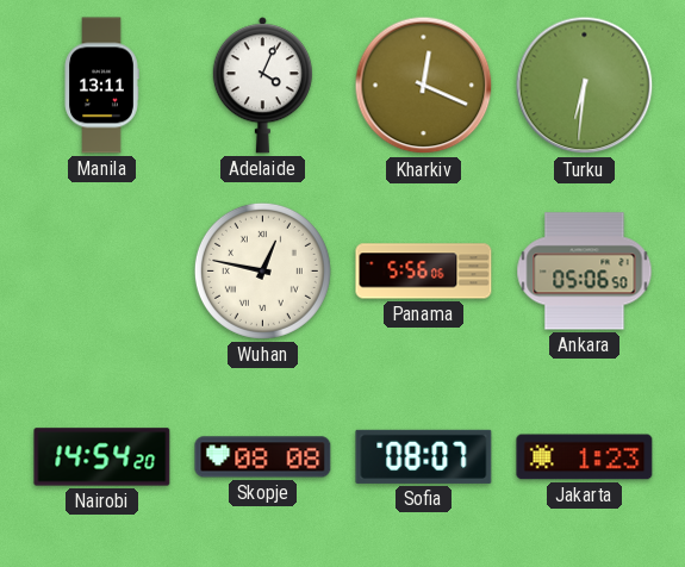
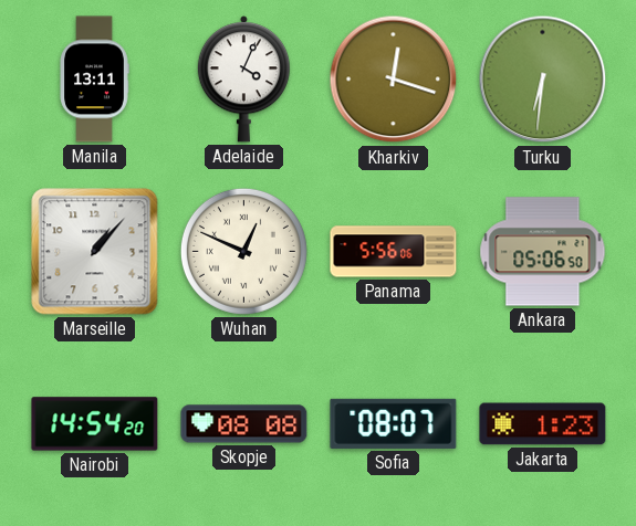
Kharkiv: 12:19 -> 12:18 (394, 80)
Marseille: none -> 1:07 (95, 252)
Wuhan: 12:47 -> 12:49 (243, 251)
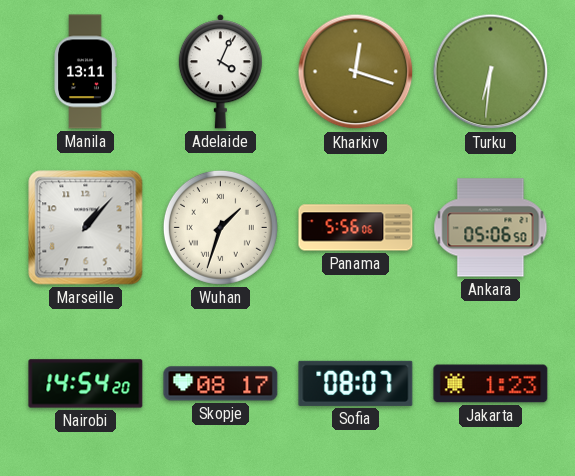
Wuhan: 12:49 -> 1:33 (220, 227)
Skopje: 08:08 -> 08:17 (221, 384)
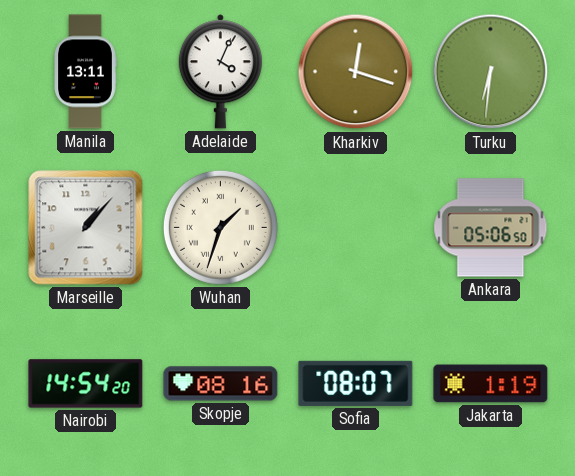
Panama: 5:56 -> none (356, 228)
Skopje: 08:17 -> 08:16 (221, 384)
Jakarta: 1:23 -> 1:19 (491, 384)
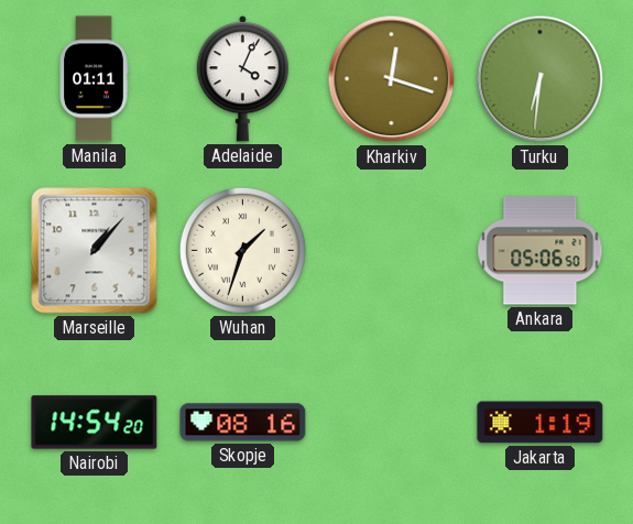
Manila: 13:11 -> 01:11 (94, 79)
Sofia: 08:07 -> none (356, 383)
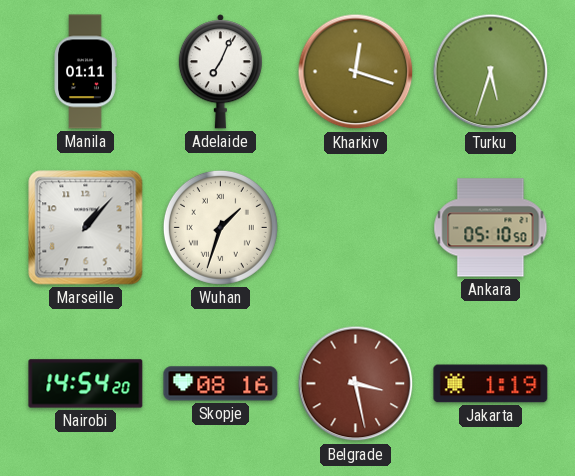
Adelaide: 4:04 -> 7:04 (220, 72)
Turku: 6:31 -> 5:33 (491, 72)
Ankara: 05:06 -> 05:10 (491, 228)
Belgrade: none -> 3:28 (356, 384)
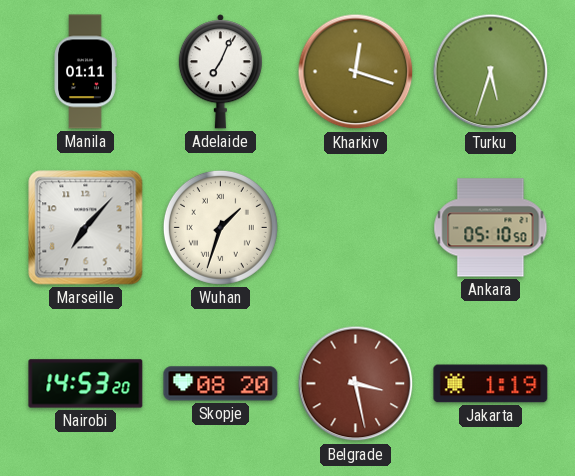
Marseille: 1:07 -> 7:07 (86, 228)
Nairobi: 14:54 -> 14:53 (86, 384)
Skopje: 08:16 -> 08:20 (221, 384)
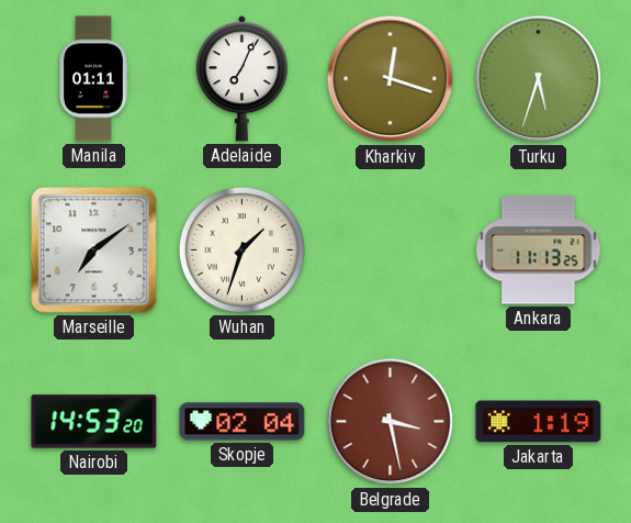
Marseille: 7:07 -> 7:09 (94, 251)
Ankara: 05:10 -> 11:13 (539, 251)
Skopje: 08:20 -> 02:04 (243, 422)
